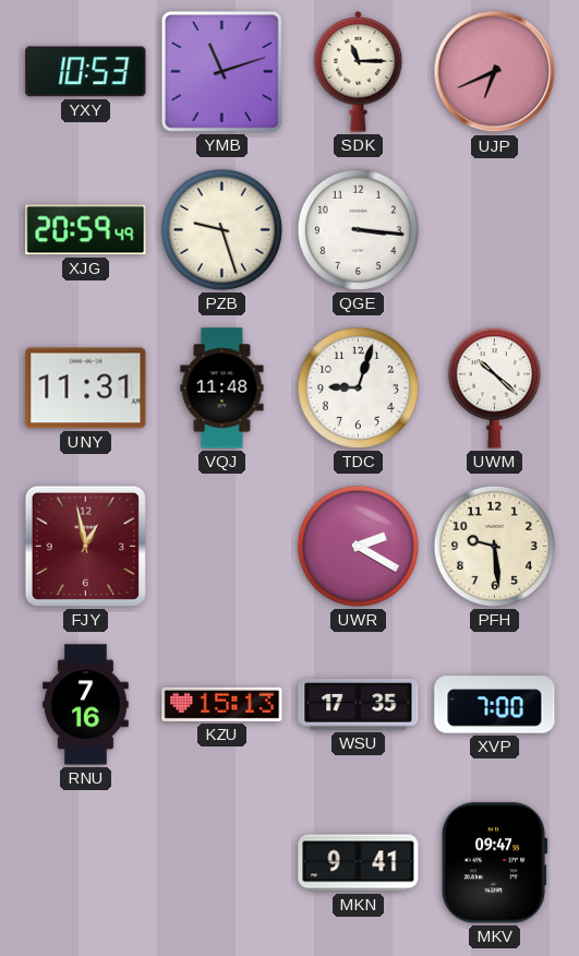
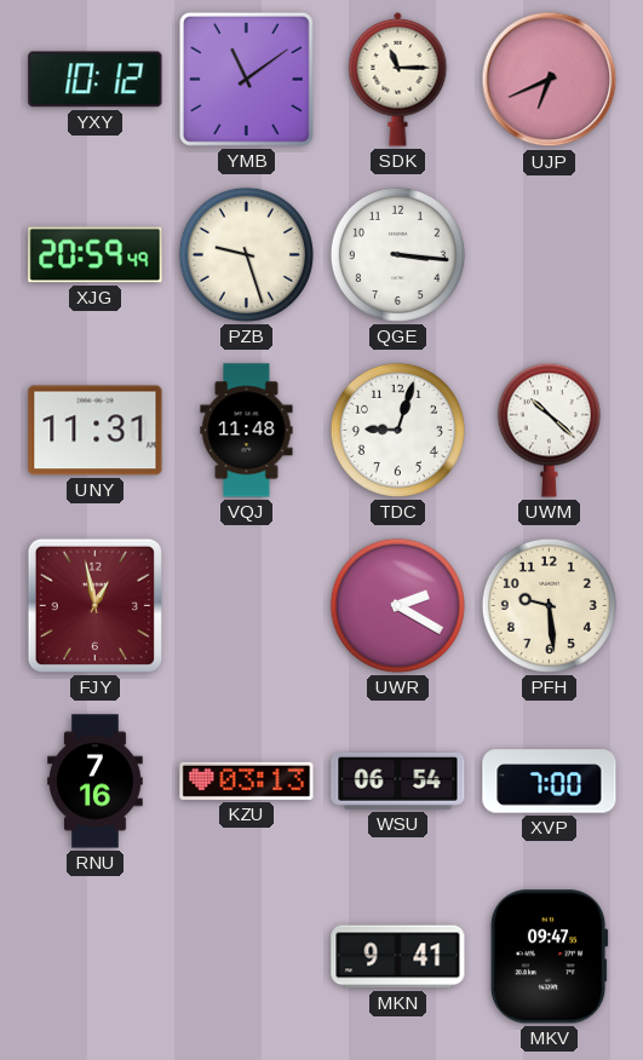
YXY: 10:53 -> 10:12 (96, 80)
YMB: 11:12 -> 11:09 (246, 79)
KZU: 15:13 -> 03:13 (247, 780)
WSU: 17:35 -> 06:54 (398, 782)
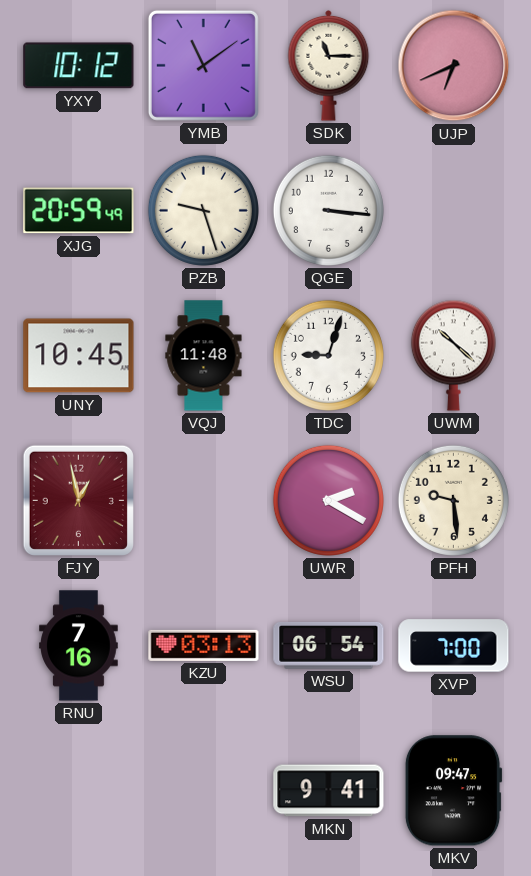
UNY: 11:31 -> 10:45 (79, 356)
